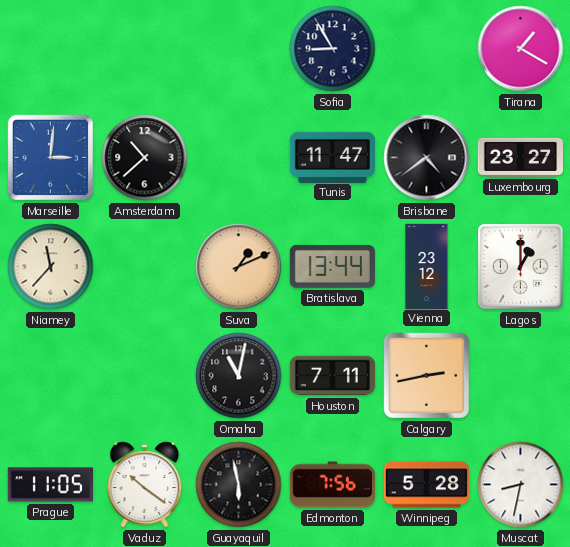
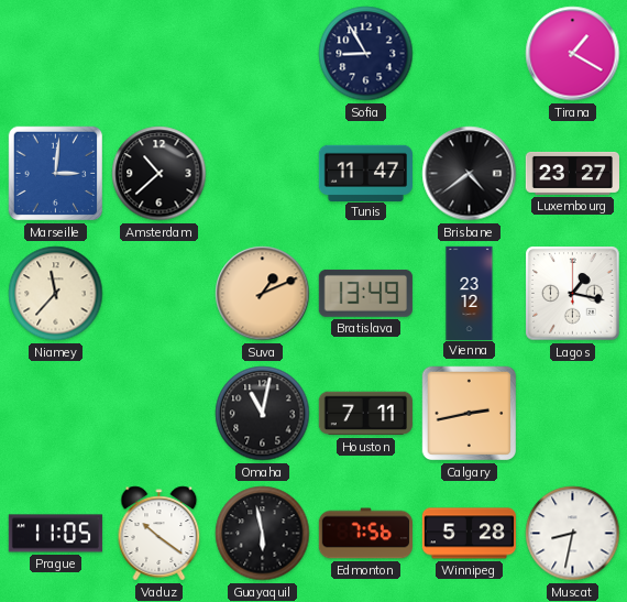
Bratislava: 13:44 -> 13:49 (365, 293)
Lagos: 1:00 -> 1:17 (573, 294)
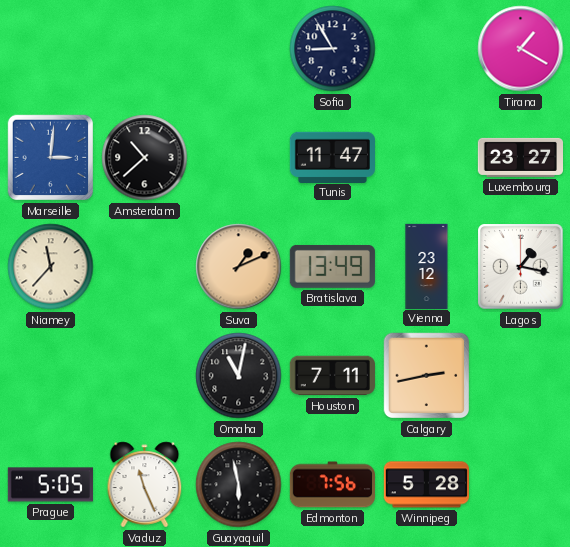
Brisbane: 4:39 -> none (470, 174)
Prague: 11:05 -> 5:05 (50, 485)
Vaduz: 10:21 -> 11:26 (145, 485)
Muscat: 8:32 -> none (573, 534)
